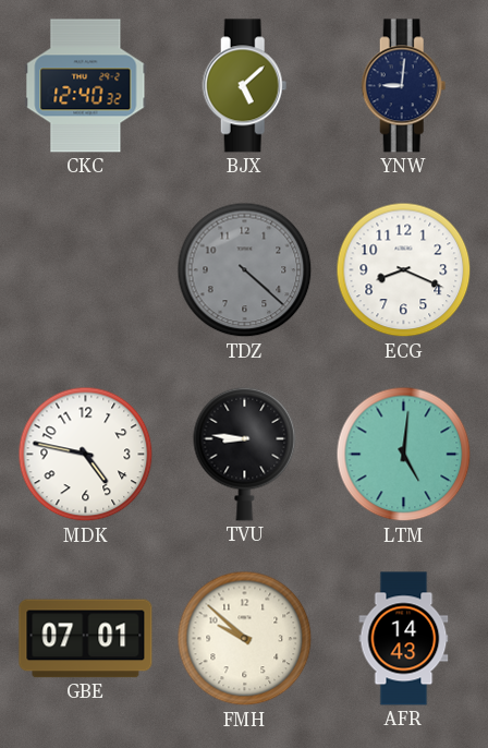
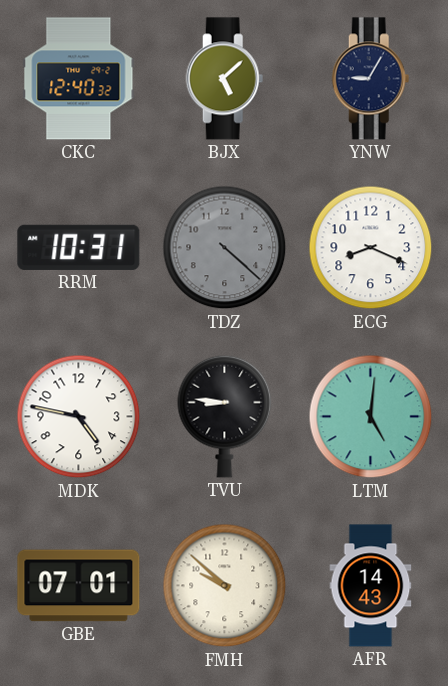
YNW: 9:01 -> 9:05 (371, 79)
RRM: none -> 10:31 (79, 247)
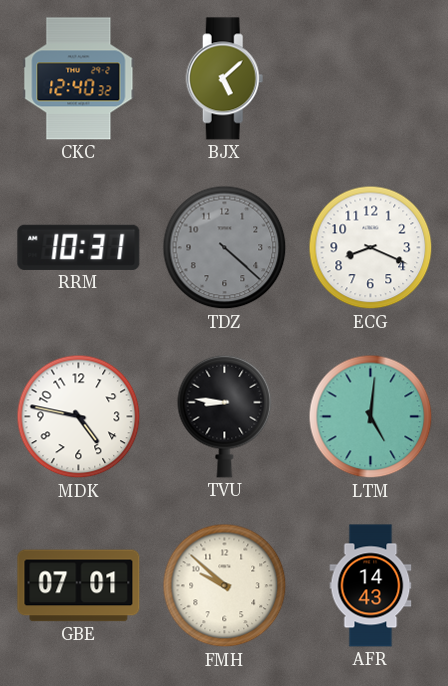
YNW: 9:05 -> none (371, 79)
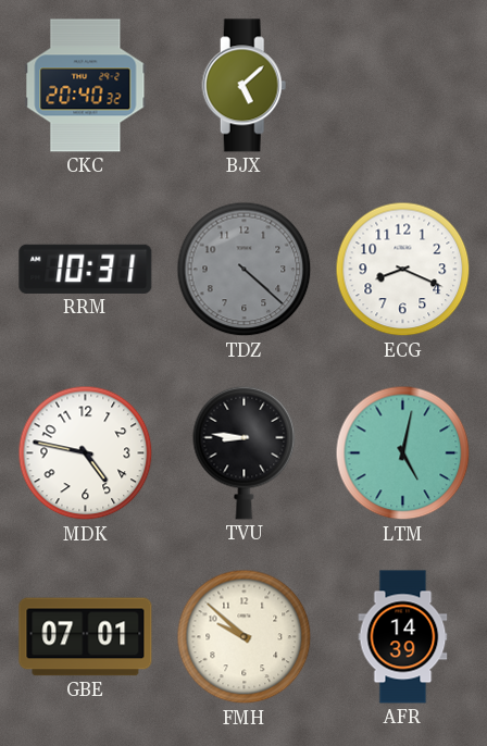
CKC: 12:40 -> 20:40 (86, 86)
LTM: 5:01 -> 5:02 (403, 453)
AFR: 14:43 -> 14:39 (403, 637)
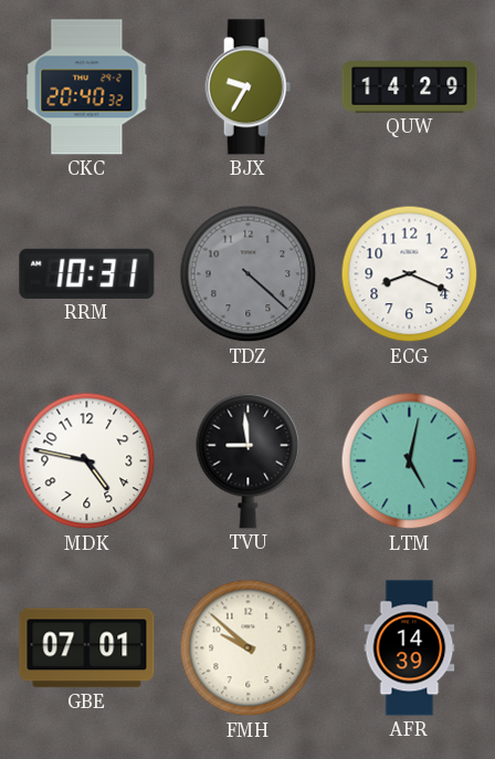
BJX: 5:08 -> 9:35 (249, 87)
QUW: none -> 14:29 (410, 87)
TVU: 8:46 -> 8:59 (249, 460)
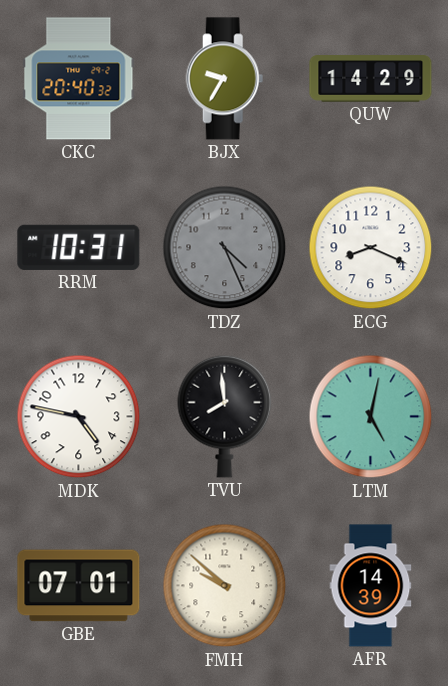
TDZ: 4:22 -> 4:26 (225, 248)
TVU: 8:59 -> 7:59 (225, 416)
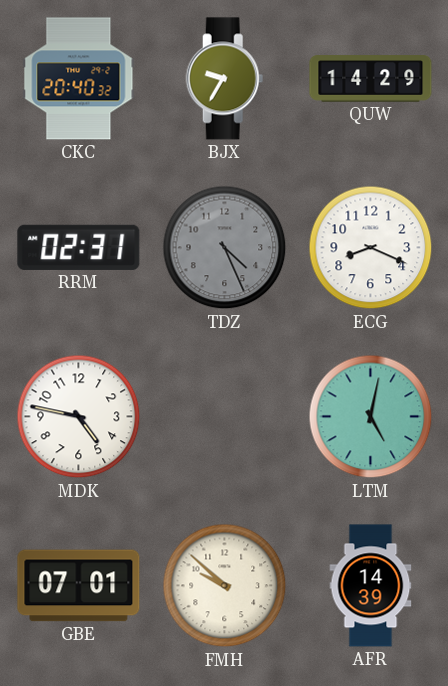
RRM: 10:31 -> 02:31 (79, 247)
TVU: 7:59 -> none (225, 416)
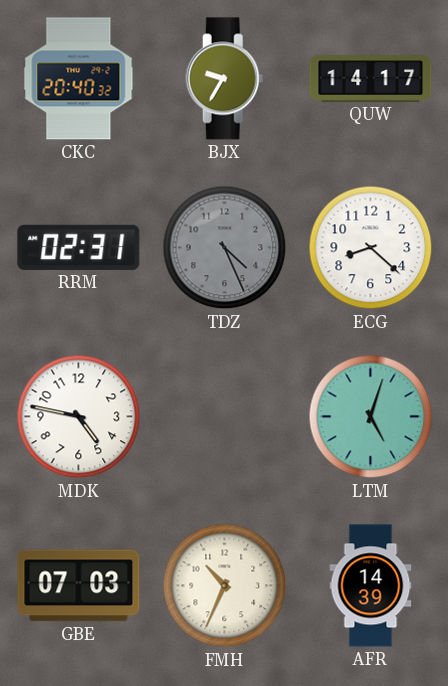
QUW: 14:29 -> 14:17 (371, 79)
ECG: 8:19 -> 8:22 (371, 248)
LTM: 5:02 -> 5:03 (371, 417)
GBE: 07:01 -> 07:03 (79, 586)
FMH: 9:52 -> 10:34 (225, 586)
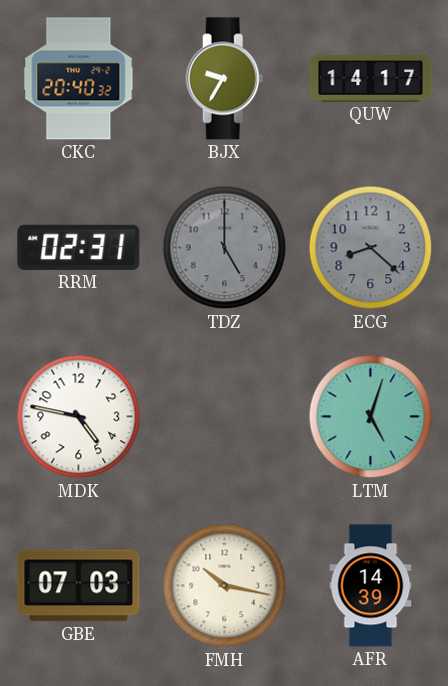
TDZ: 4:26 -> 5:00 (225, 248)
ECG dial: white -> grey (371, 248)
FMH: 10:34 -> 10:17 (225, 586)
